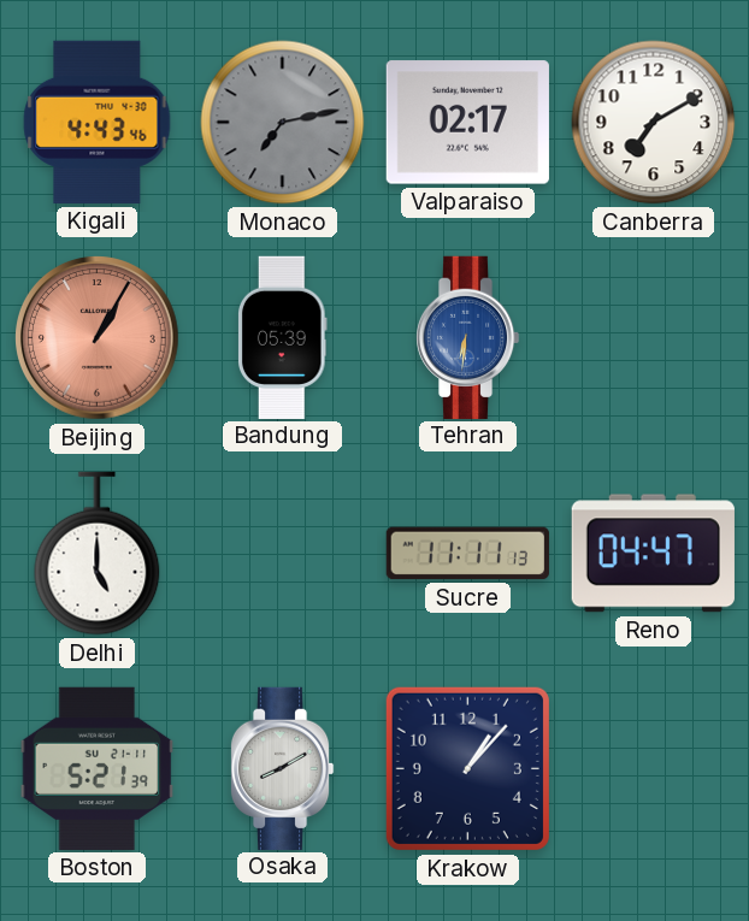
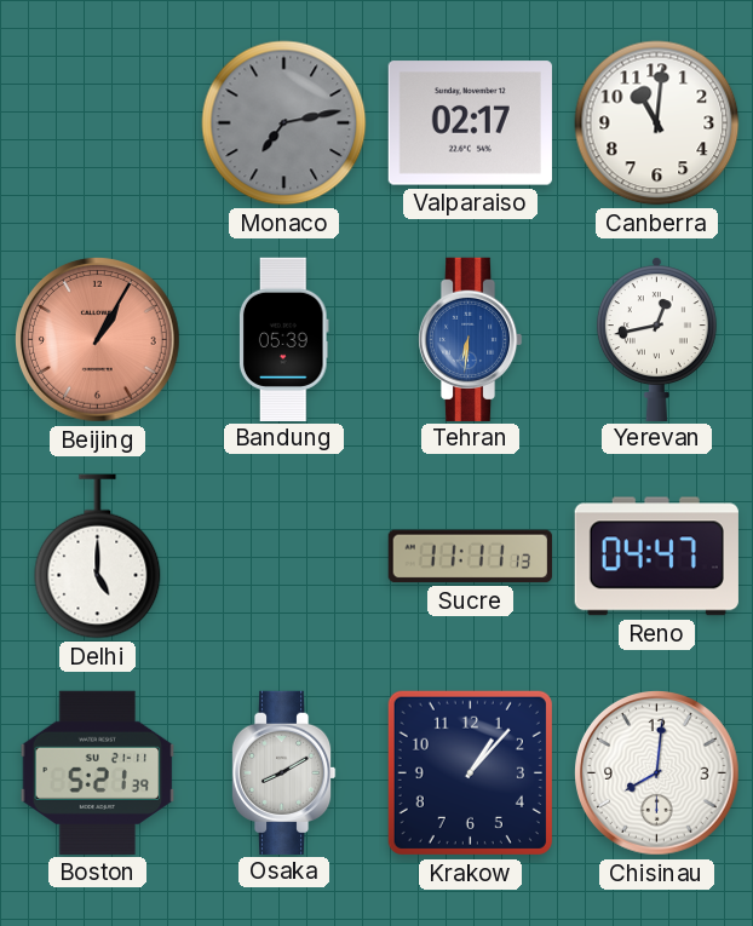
Kigali: 4:43 -> none (98, 122)
Canberra: 7:10 -> 11:01 (657, 123)
Yerevan: none -> 12:43 (656, 339)
Chisinau: none -> 8:01 (657, 773)
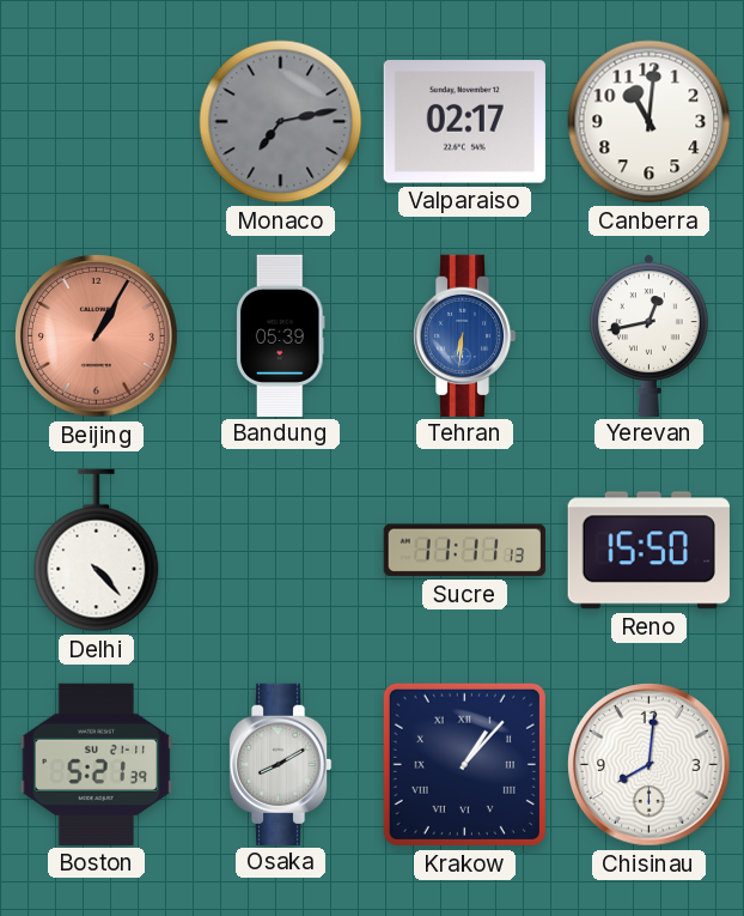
Delhi: 5:00 -> 4:23 (97, 551)
Reno: 04:47 -> 15:50 (648, 551)
Krakow numerals: Arabic -> Roman (464, 764)
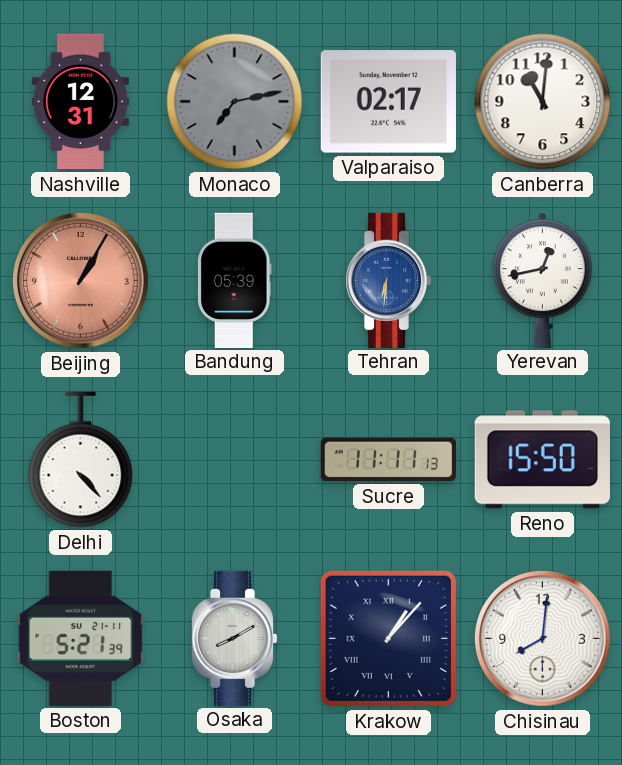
Nashville: none -> 12:31 (80, 102)
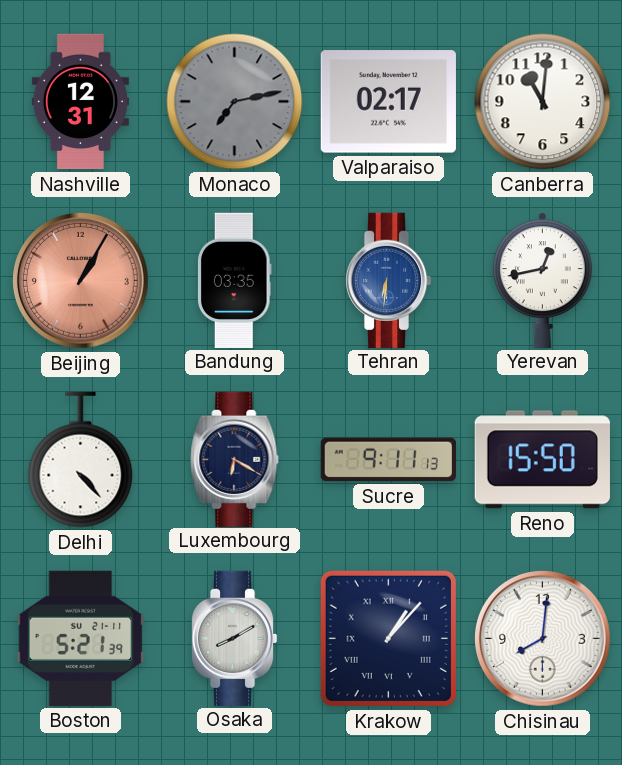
Bandung: 05:39 -> 03:35 (235, 280)
Luxembourg: none -> 6:20 (235, 459)
Sucre: 11:11 -> 9:11 (388, 460)
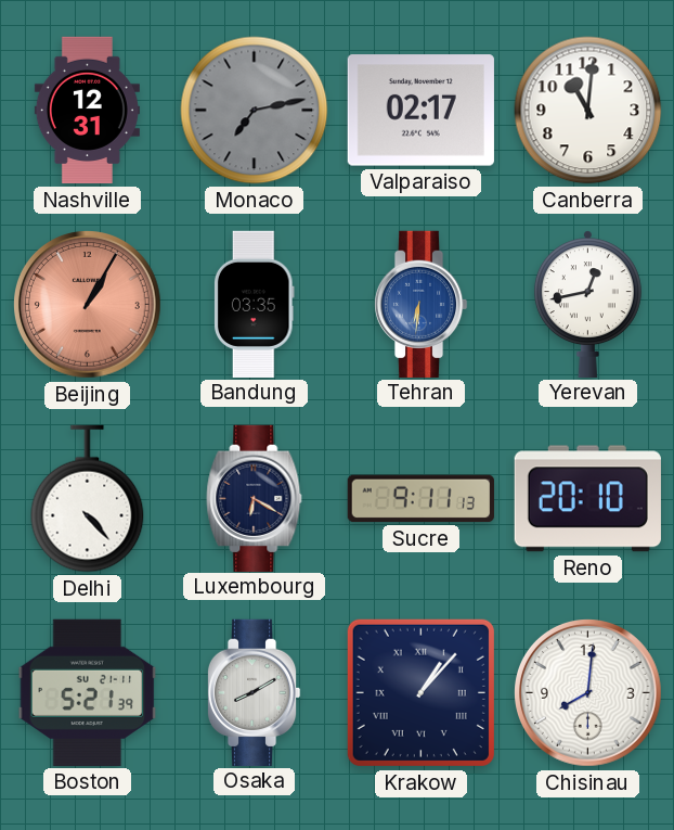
Reno: 15:50 -> 20:10 (587, 499)
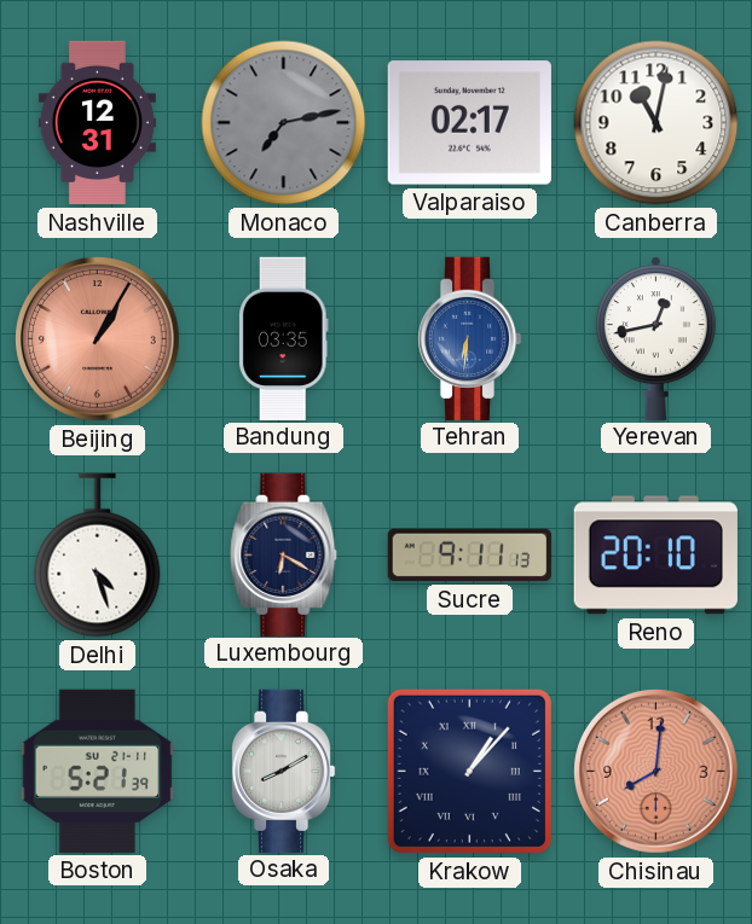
Canberra: 11:01 -> 11:02 (656, 123)
Delhi: 4:23 -> 4:27 (98, 556)
Chisinau dial: white -> salmon (656, 772)
